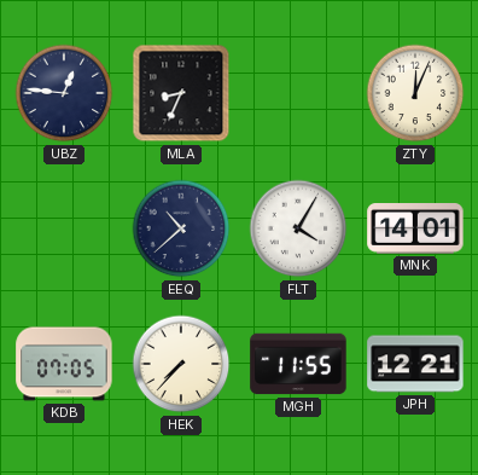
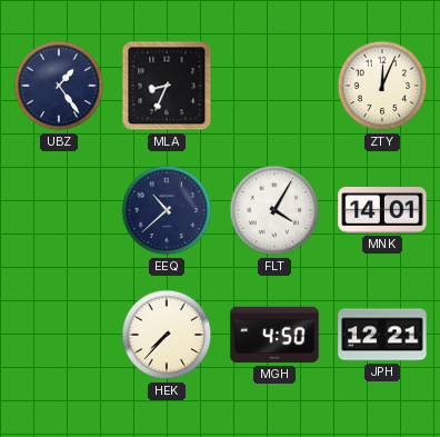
UBZ: 12:46 -> 1:24 (59, 86)
KDB: 07:05 -> none (64, 364)
MGH: 11:55 -> 4:50 (274, 335)
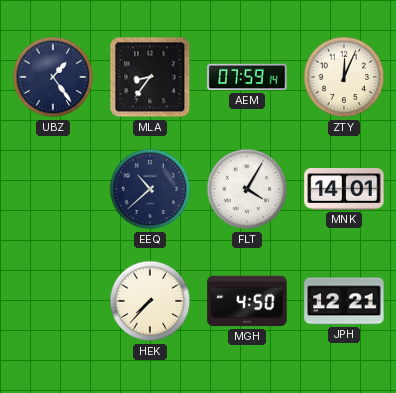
MLA: 8:34 -> 8:36 (150, 77)
AEM: none -> 07:59 (247, 77)
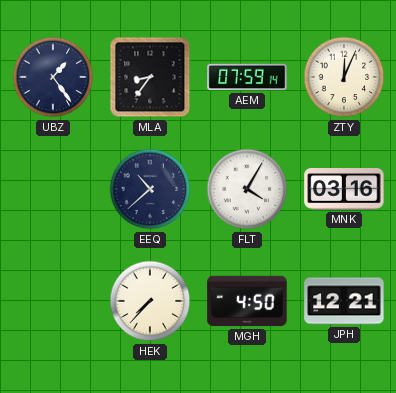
MNK: 14:01 -> 03:16 (344, 190)
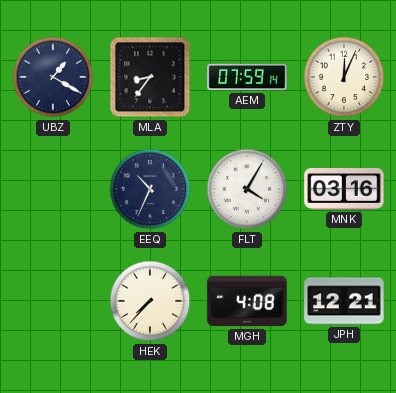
UBZ: 1:24 -> 1:20 (53, 77)
EEQ: 10:38 -> 10:34 (150, 189)
MGH: 4:50 -> 4:08 (247, 301)
